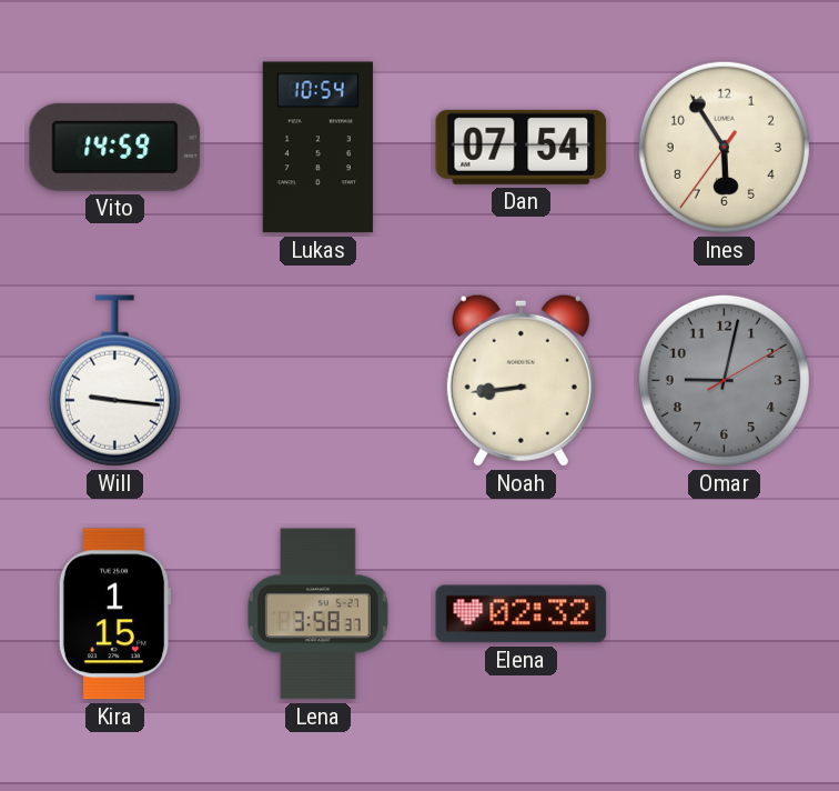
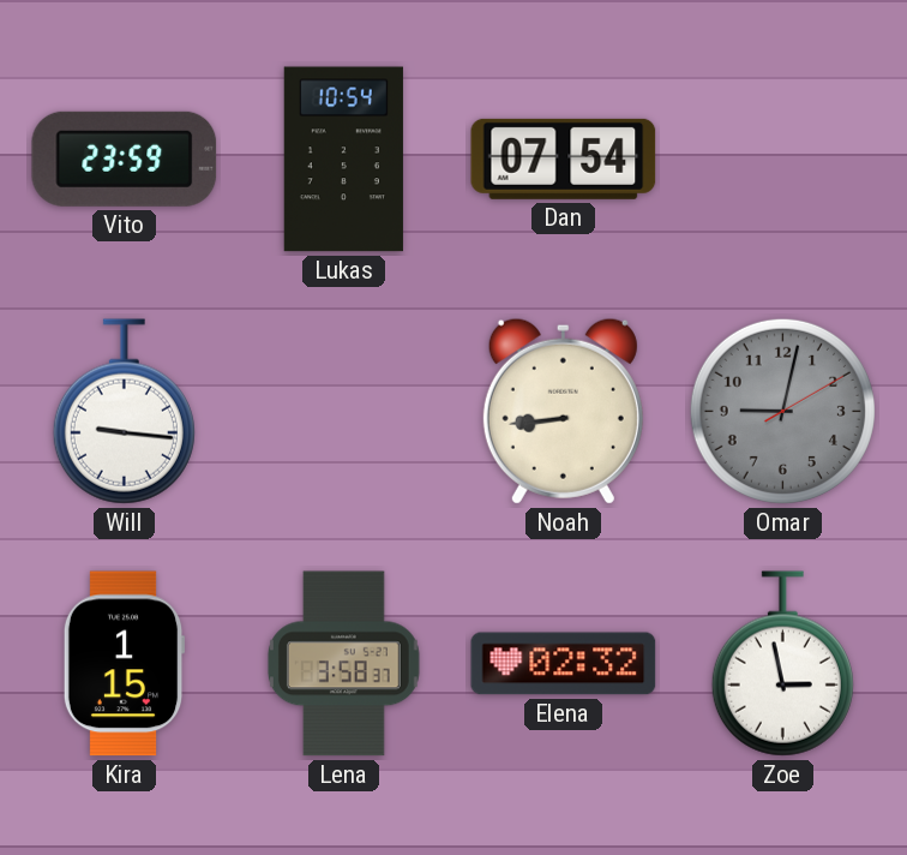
Vito: 14:59 -> 23:59 (125, 159)
Ines: 5:54 -> none (724, 147)
Zoe: none -> 2:58 (782, 664)
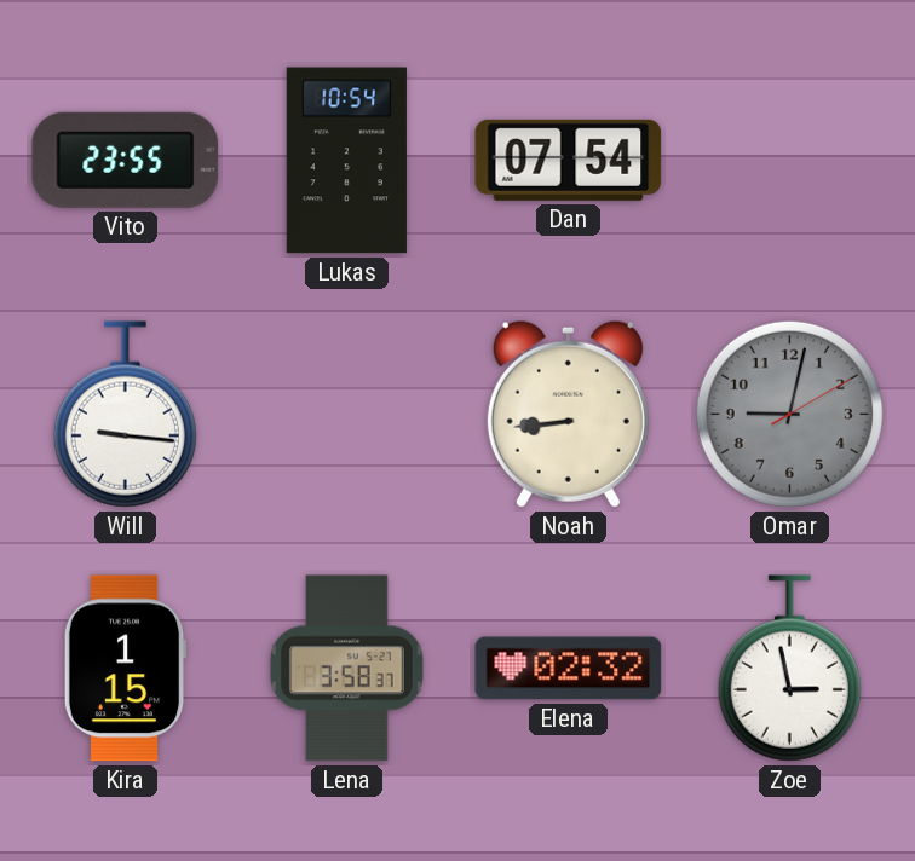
Vito: 23:59 -> 23:55 (126, 160)
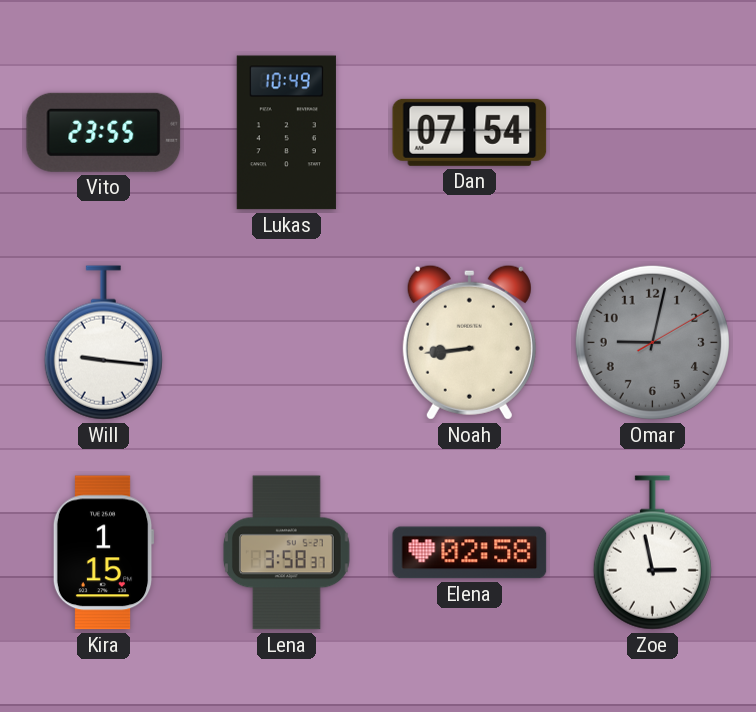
Lukas: 10:54 -> 10:49 (286, 133)
Elena: 02:32 -> 02:58 (470, 553)
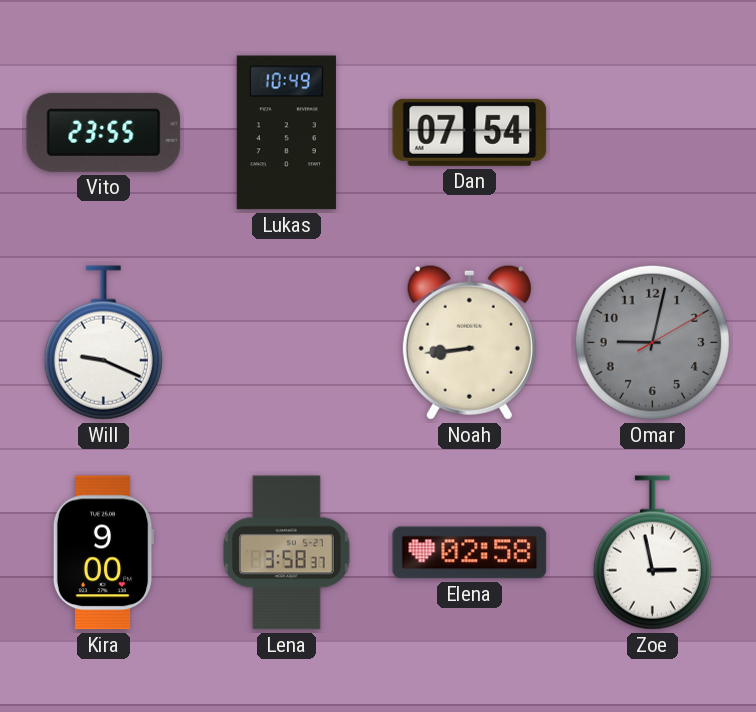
Will: 9:16 -> 9:19 (103, 343)
Kira: 1:15 -> 9:00 (103, 553)
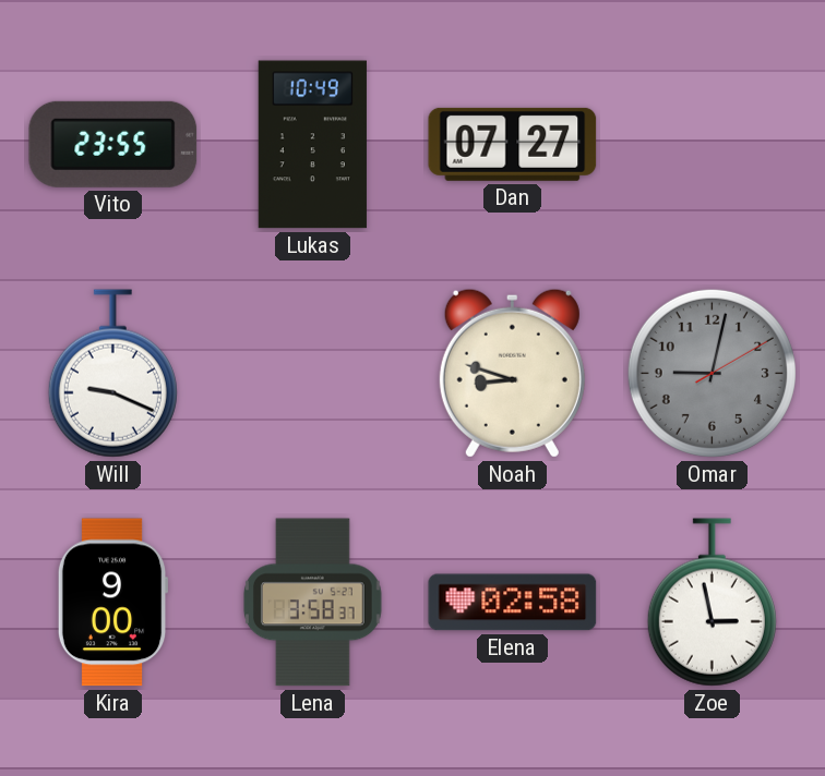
Dan: 07:54 -> 07:27 (513, 144)
Noah: 8:44 -> 8:48 (512, 373)
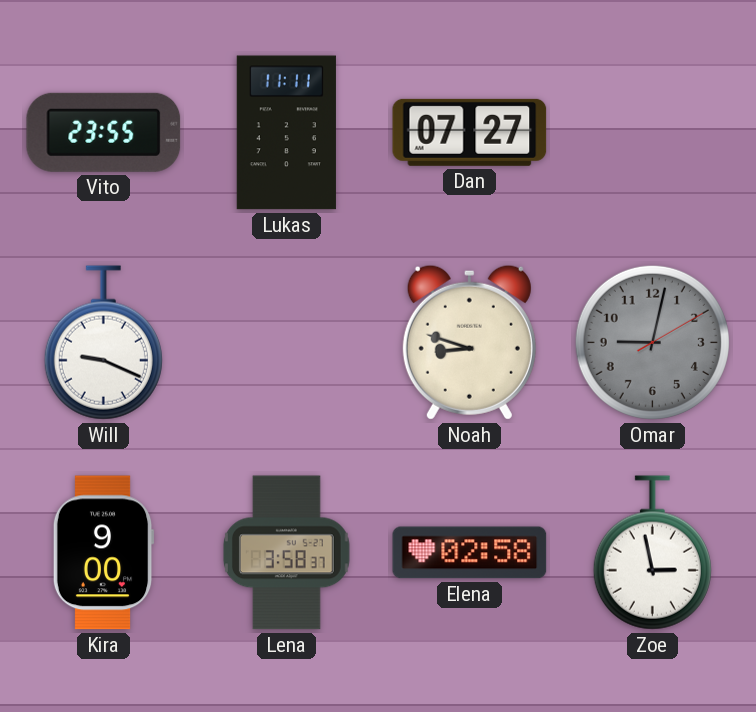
Lukas: 10:49 -> 11:11 (286, 133)
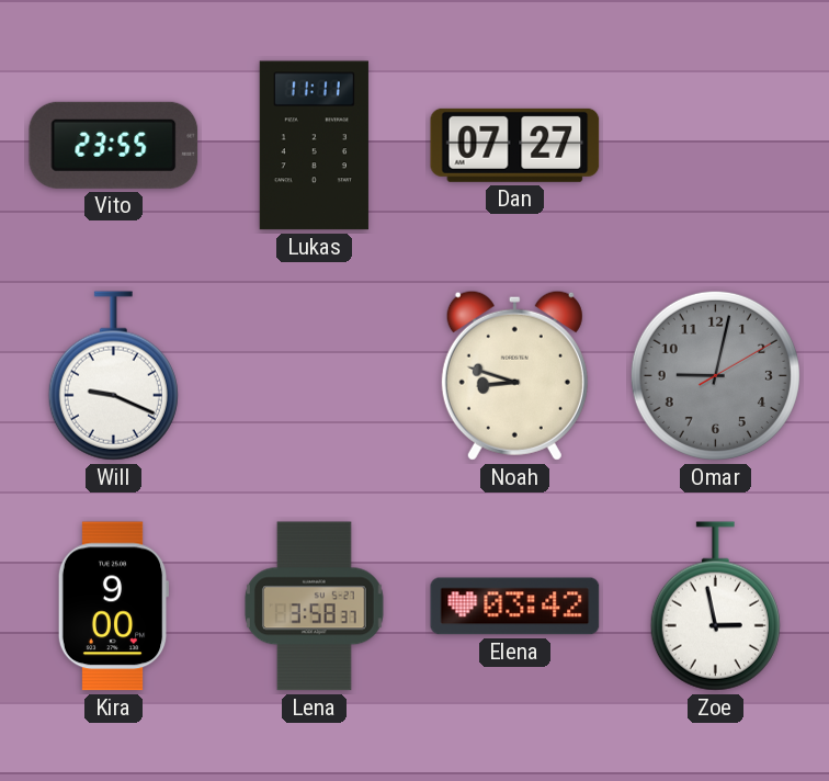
Elena: 02:58 -> 03:42 (515, 607)
